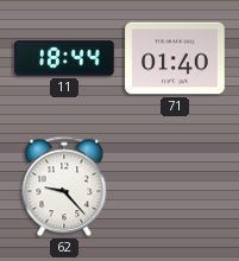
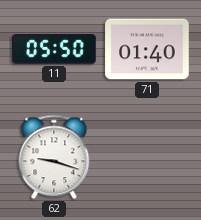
11: 18:44 -> 05:50 (54, 49)
62: 9:23 -> 9:18 (54, 157)
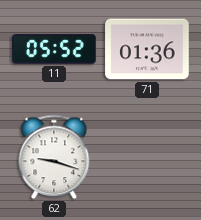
11: 05:50 -> 05:52 (54, 49)
71: 01:40 -> 01:36 (147, 49)
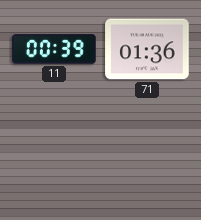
11: 05:52 -> 00:39 (54, 49)
62: 9:18 -> none (54, 157)
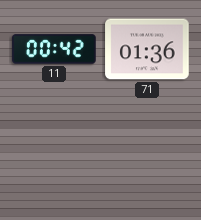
11: 00:39 -> 00:42 (54, 49)
